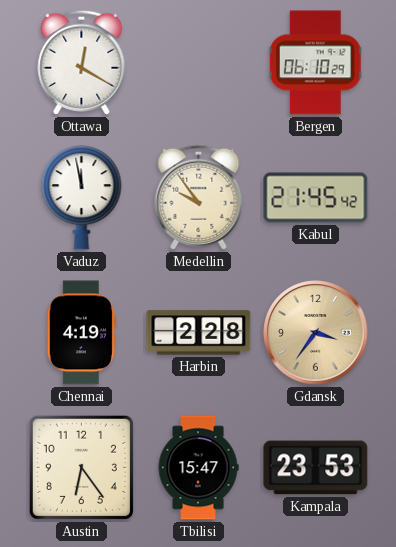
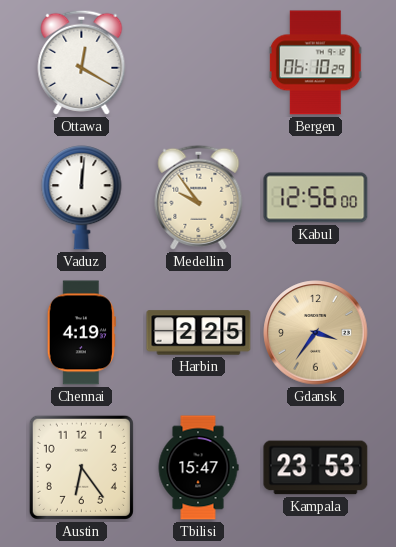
Vaduz: 11:58 -> 12:01 (82, 198)
Kabul: 21:45 -> 12:56 (316, 198)
Harbin: 2:28 -> 2:25 (199, 333)
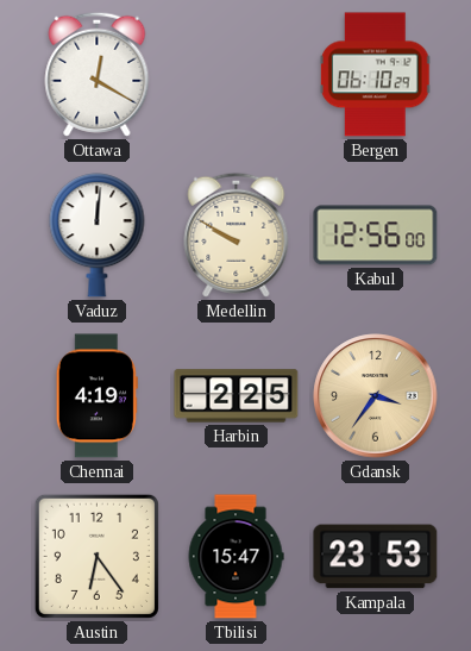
Medellin: 9:54 -> 9:50 (237, 234)
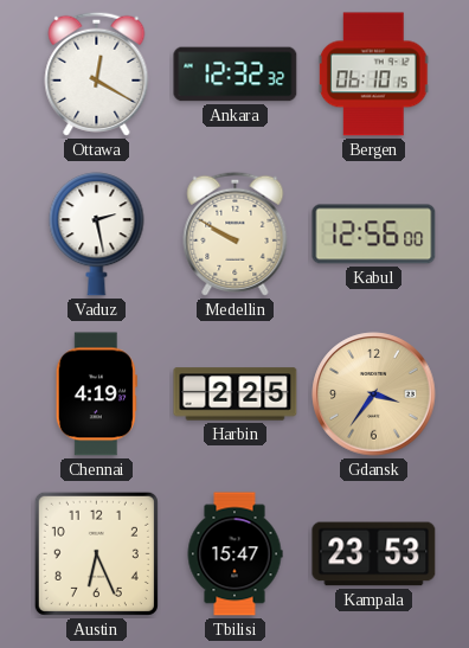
Ankara: none -> 12:32 (236, 75)
Bergen: 06:10:29 -> 06:10:15 (373, 75)
Vaduz: 12:01 -> 2:28 (97, 235)
Austin: 6:24 -> 6:26 (96, 553)
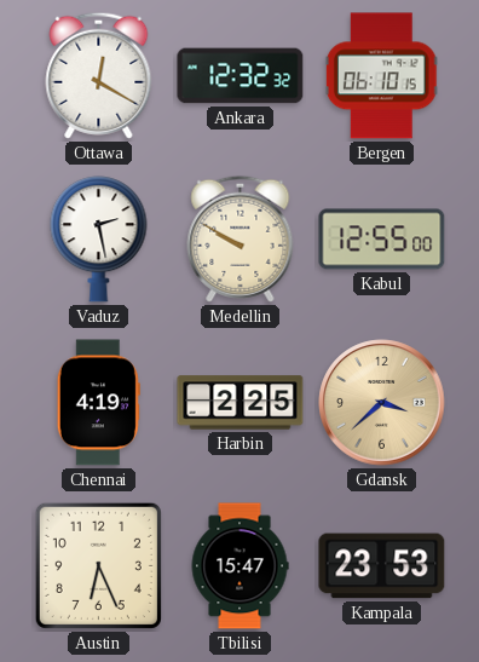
Kabul: 12:56 -> 12:55 (382, 240)
Gdansk: 3:36 -> 3:38 (382, 403)
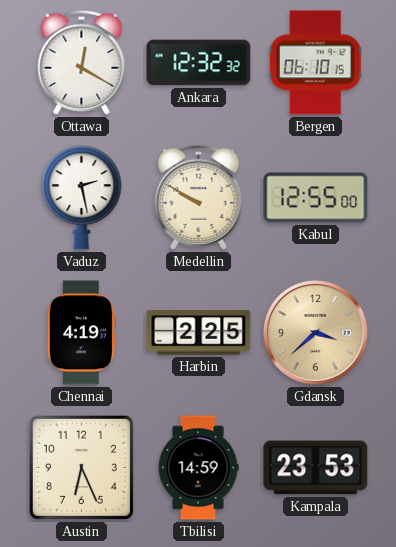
Tbilisi: 15:47 -> 14:59 (198, 468)
